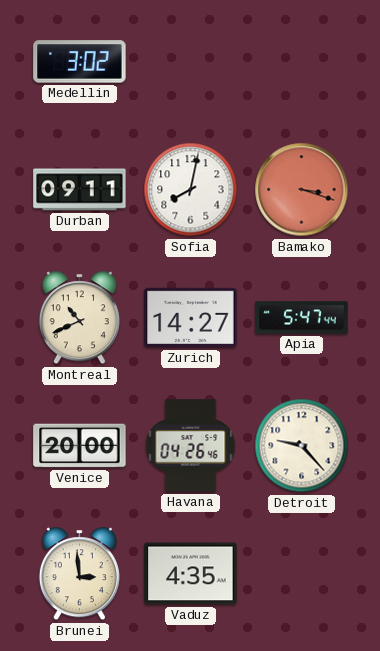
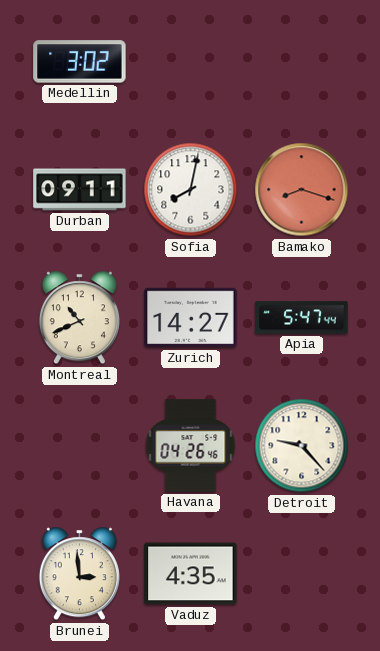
Bamako: 3:18 -> 8:18 (302, 190)
Venice: 20:00 -> none (80, 446)
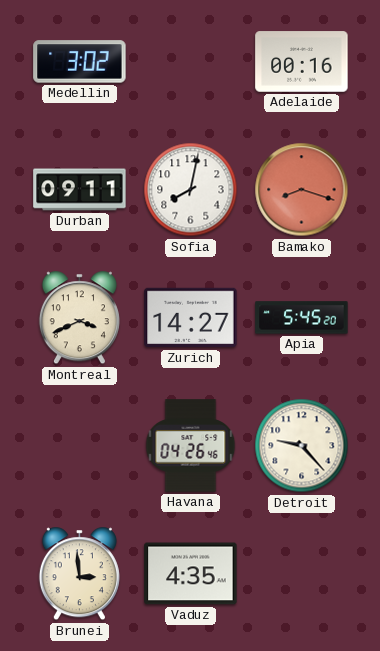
Adelaide: none -> 00:16 (302, 62)
Montreal: 10:41 -> 3:41 (79, 318)
Apia: 5:47 -> 5:45 (302, 318)
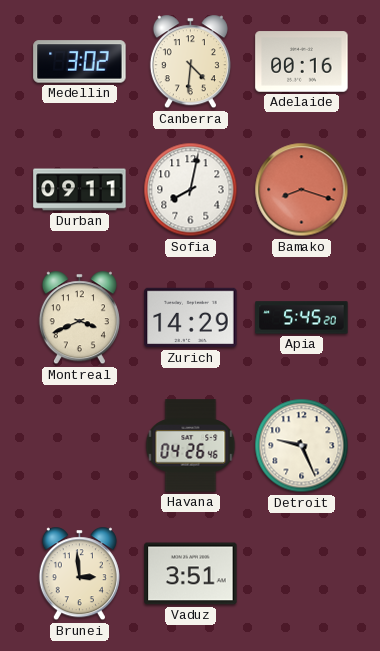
Canberra: none -> 4:31 (190, 62)
Zurich: 14:27 -> 14:29 (191, 318)
Detroit: 9:23 -> 9:26 (302, 446)
Vaduz: 4:35 -> 3:51 (191, 574)
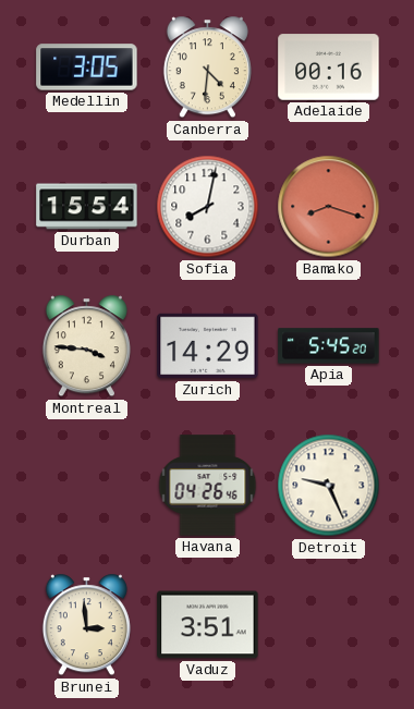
Medellin: 3:02 -> 3:05 (87, 68)
Durban: 09:11 -> 15:54 (87, 207)
Montreal: 3:41 -> 3:46 (86, 346)
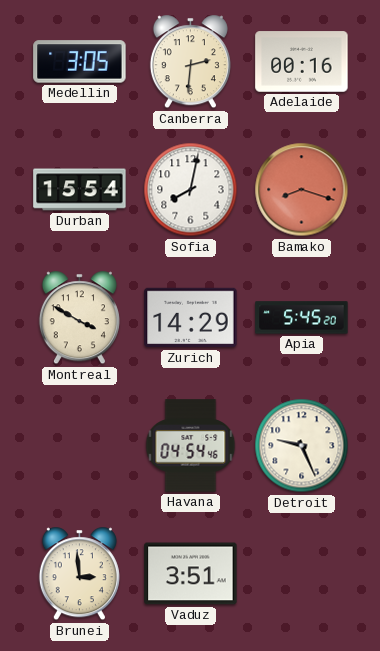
Canberra: 4:31 -> 2:31 (190, 62)
Montreal: 3:46 -> 3:50 (79, 318)
Havana: 04:26 -> 04:54 (191, 446)
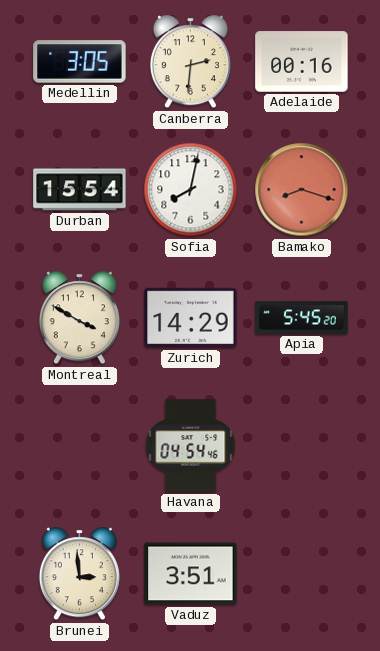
Detroit: 9:26 -> none (302, 446)
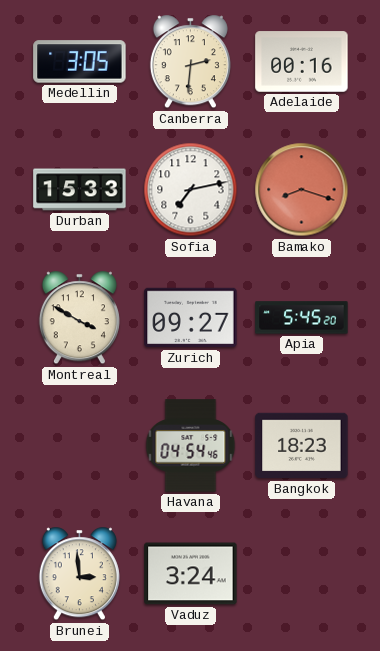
Durban: 15:54 -> 15:33 (80, 190)
Sofia: 8:02 -> 7:13 (191, 190)
Zurich: 14:29 -> 09:27 (191, 318)
Bangkok: none -> 18:23 (302, 446)
Vaduz: 3:51 -> 3:24 (191, 574)
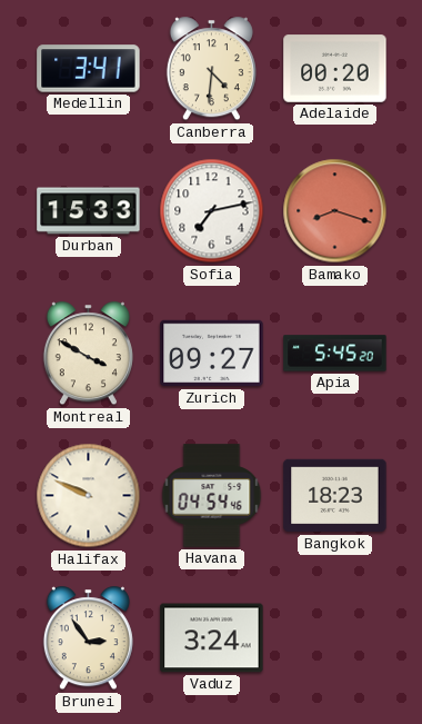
Medellin: 3:05 -> 3:41 (89, 69)
Canberra: 2:31 -> 4:31 (211, 69)
Adelaide: 00:16 -> 00:20 (335, 69)
Halifax: none -> 9:49 (89, 496)
Brunei: 2:59 -> 2:54 (88, 638)
